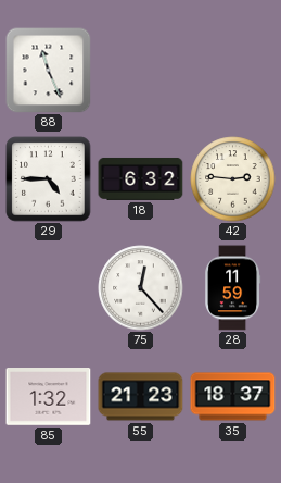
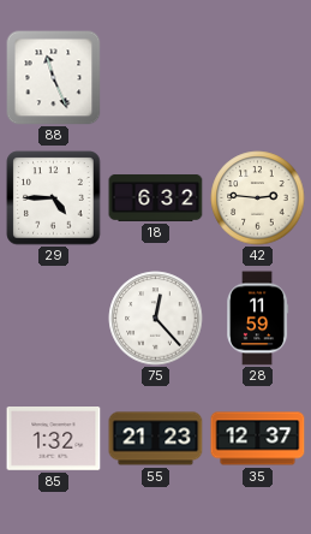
35: 18:37 -> 12:37 (258, 439)
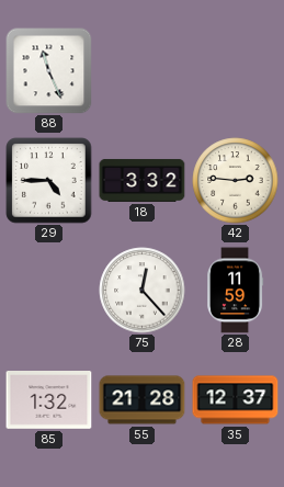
18: 6:32 -> 3:32 (143, 180)
55: 21:23 -> 21:28 (143, 400)
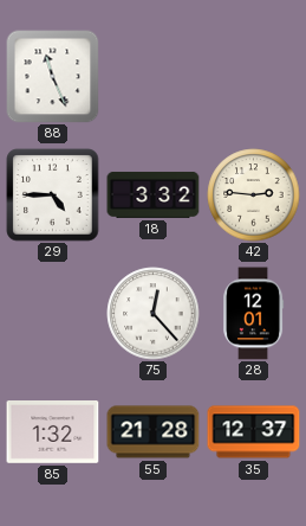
28: 11:59 -> 12:01 (254, 314)
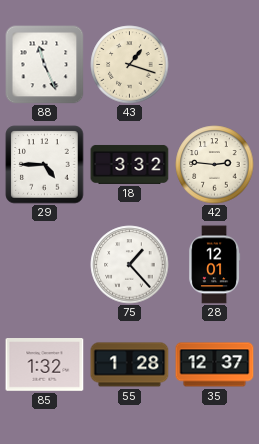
43: none -> 1:18 (130, 65)
75: 12:23 -> 1:23 (130, 265)
55: 21:28 -> 1:28 (130, 365)
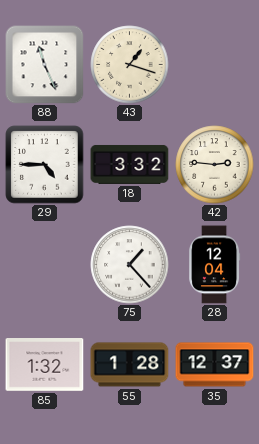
28: 12:01 -> 12:04 (215, 265)
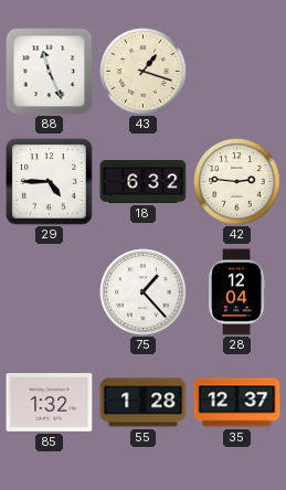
18: 3:32 -> 6:32 (144, 181)
